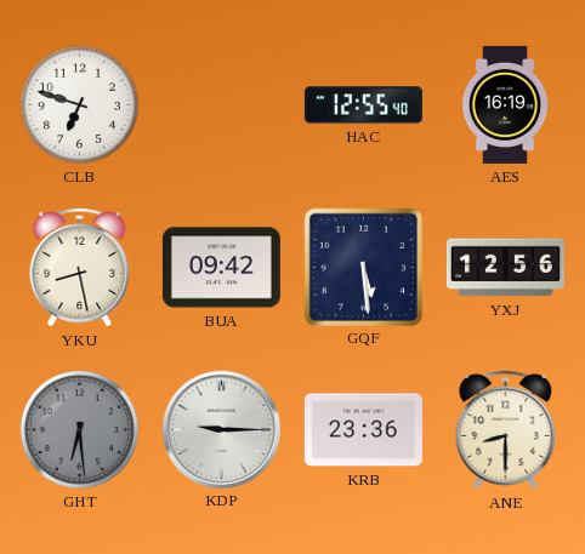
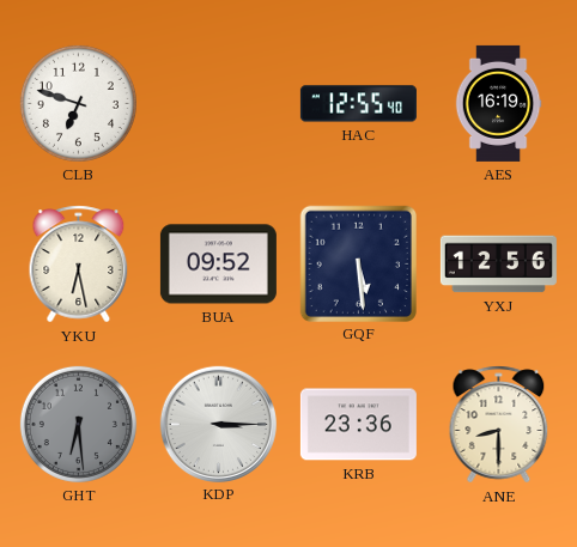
YKU: 8:28 -> 6:28 (79, 265)
BUA: 09:42 -> 09:52 (218, 265)
KDP: 9:15 -> 3:15 (218, 424)
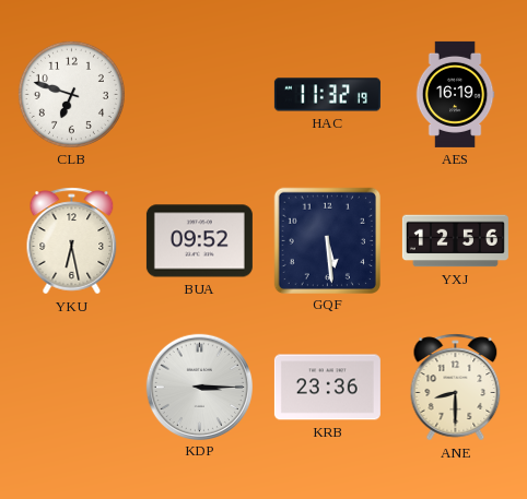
HAC: 12:55 -> 11:32 (327, 95)
GHT: 6:29 -> none (78, 424)
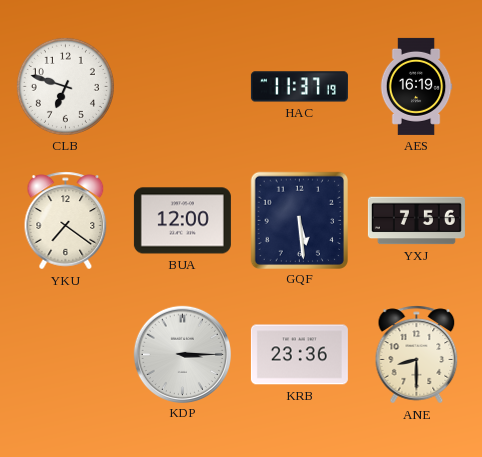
HAC: 11:32 -> 11:37 (299, 87)
YKU: 6:28 -> 7:21 (66, 221)
BUA: 09:52 -> 12:00 (182, 221)
YXJ: 12:56 -> 7:56 (416, 221)
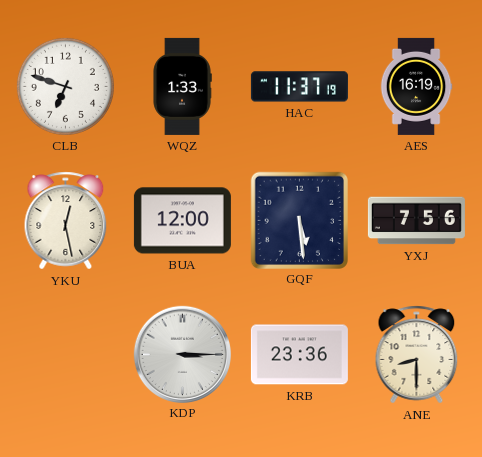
WQZ: none -> 1:33 (182, 86)
YKU: 7:21 -> 12:28 (66, 221)
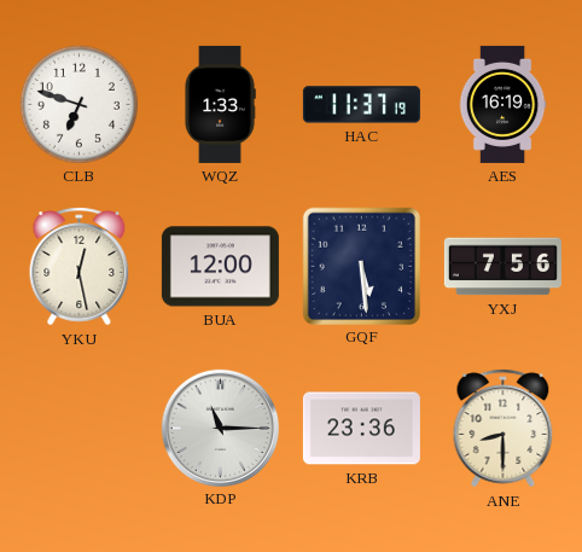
KDP: 3:15 -> 11:15 (220, 428)
